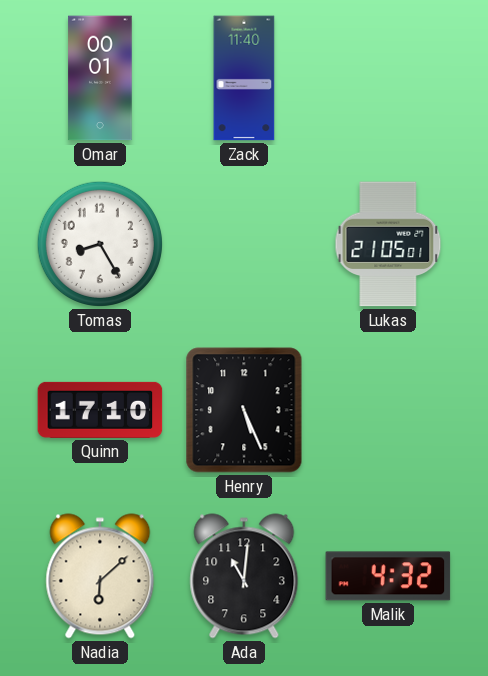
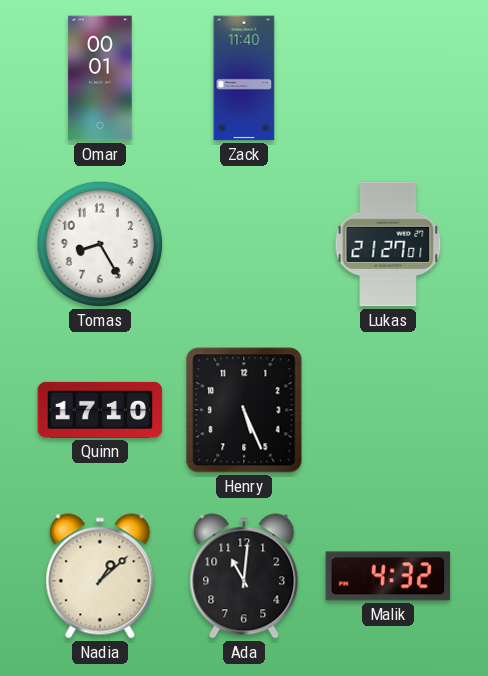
Lukas: 21:05 -> 21:27 (388, 244)
Nadia: 6:08 -> 1:08 (100, 576)
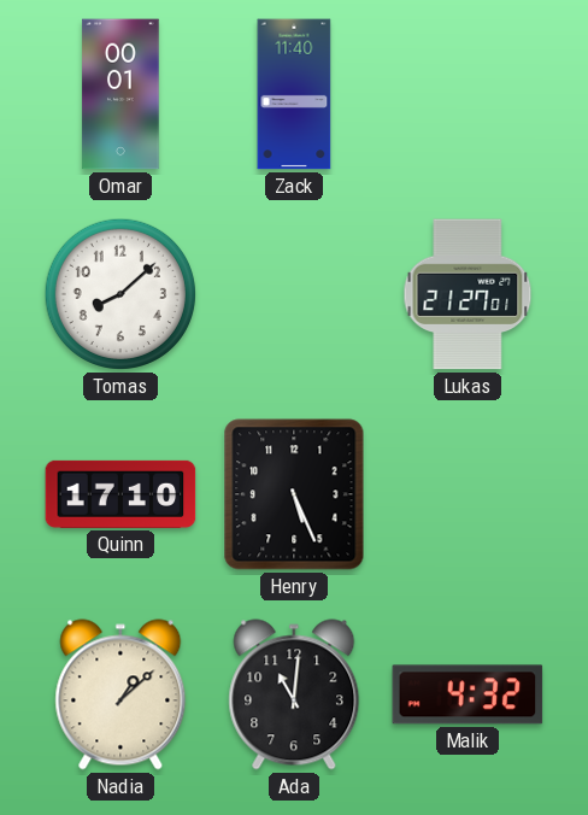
Tomas: 8:25 -> 8:08 (120, 294)
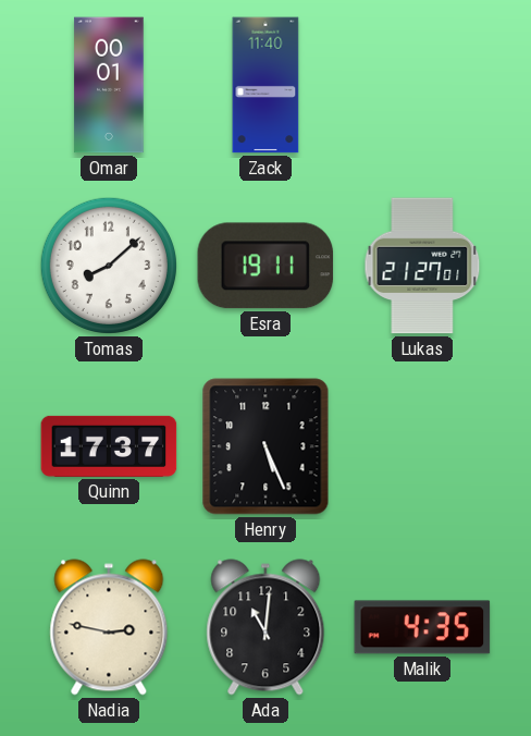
Esra: none -> 19:11 (265, 266)
Quinn: 17:10 -> 17:37 (109, 446)
Nadia: 1:08 -> 2:47 (109, 627)
Malik: 4:32 -> 4:35 (422, 627)
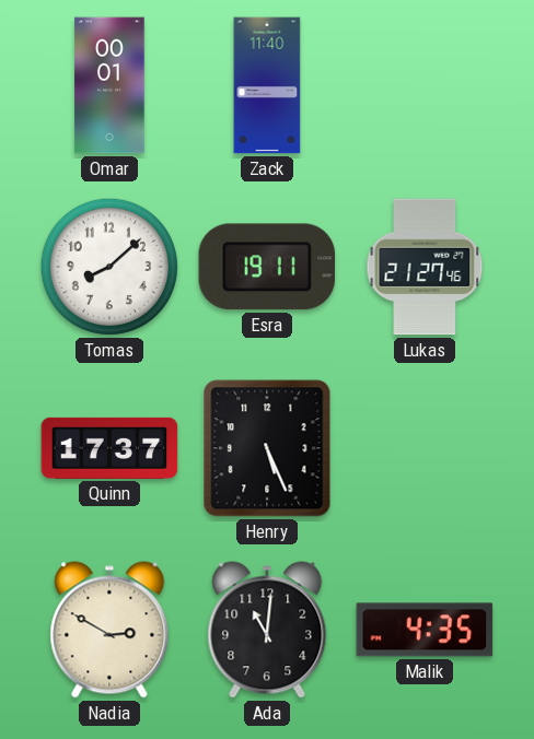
Lukas: 21:27:01 -> 21:27:46 (425, 267)
Nadia: 2:47 -> 2:50 (109, 630)
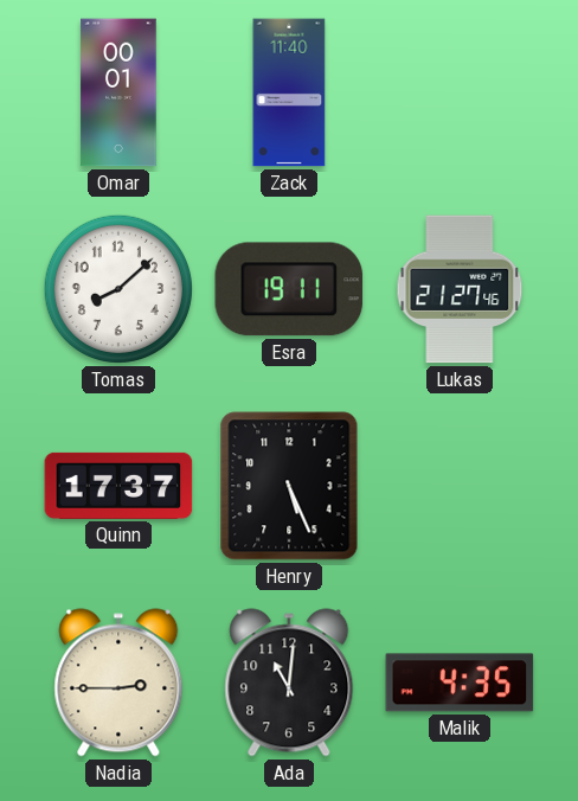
Nadia: 2:50 -> 2:45 (118, 683)
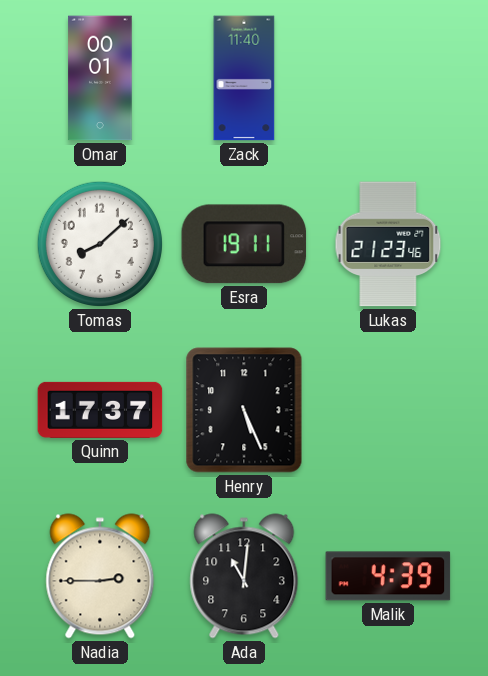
Lukas: 21:27 -> 21:23 (388, 244)
Malik: 4:35 -> 4:39 (388, 576)
